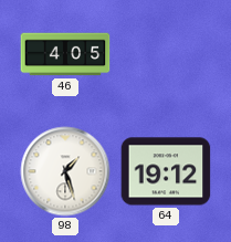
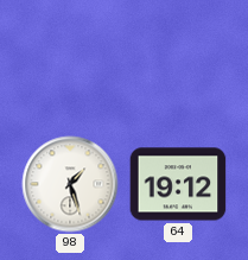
46: 4:05 -> none (65, 54)
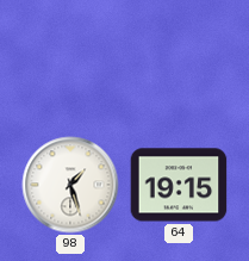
64: 19:12 -> 19:15 (179, 185)
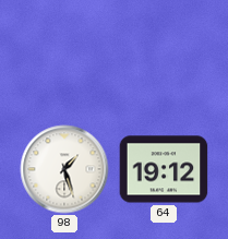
64: 19:15 -> 19:12 (164, 169)
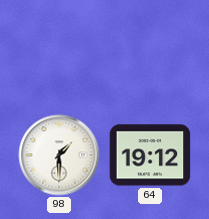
98: 1:27 -> 1:30 (59, 155)
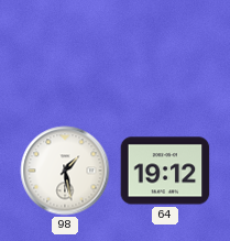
98: 1:30 -> 1:28 (65, 171)
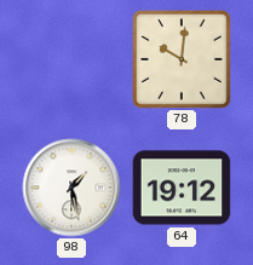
78: none -> 10:01 (182, 59)
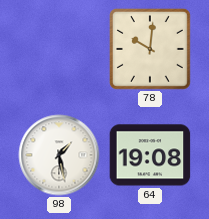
64: 19:12 -> 19:08 (150, 155)
